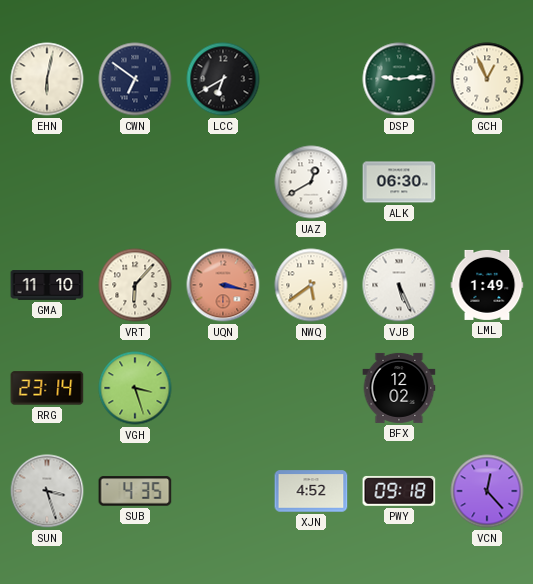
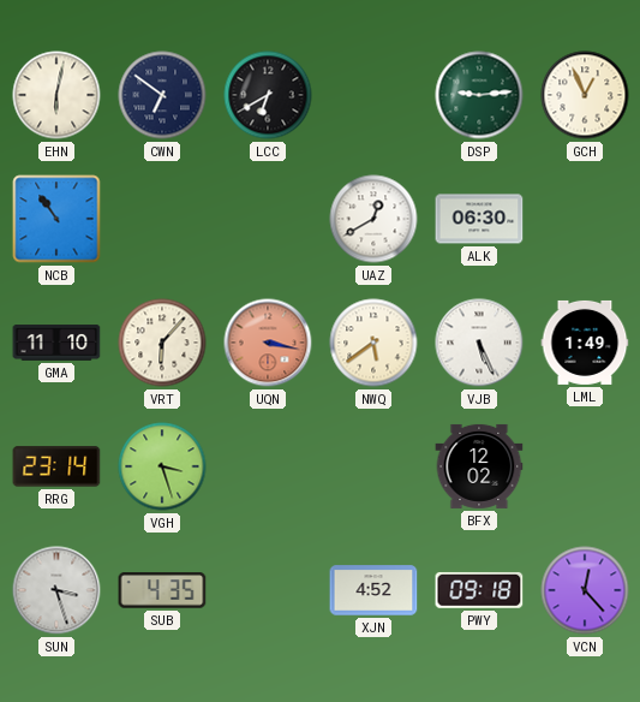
NCB: none -> 10:54 (56, 219)
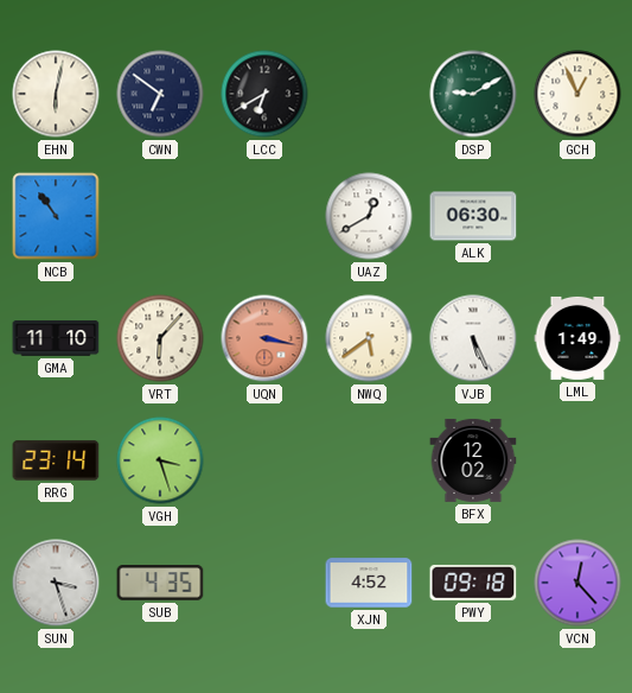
DSP: 9:14 -> 9:10 (473, 94)
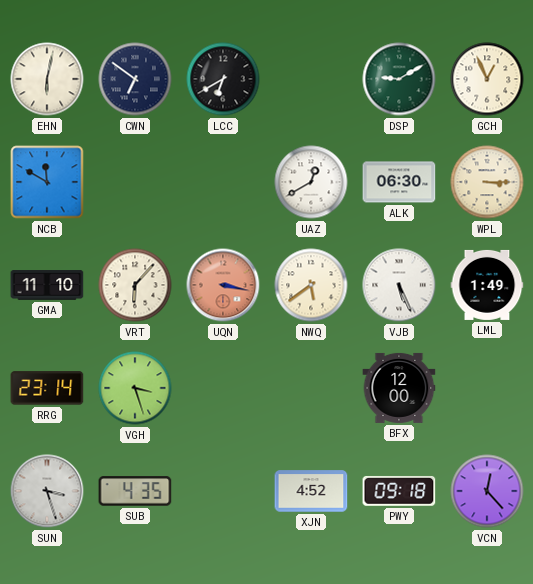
NCB: 10:54 -> 11:50 (47, 182)
WPL: none -> 3:15 (487, 182)
BFX: 12:02 -> 12:00 (399, 388)
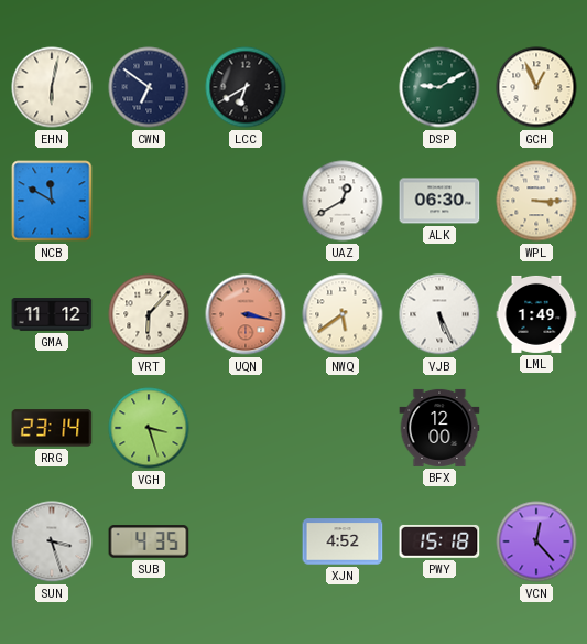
GMA: 11:10 -> 11:12 (52, 314)
PWY: 09:18 -> 15:18 (439, 541)
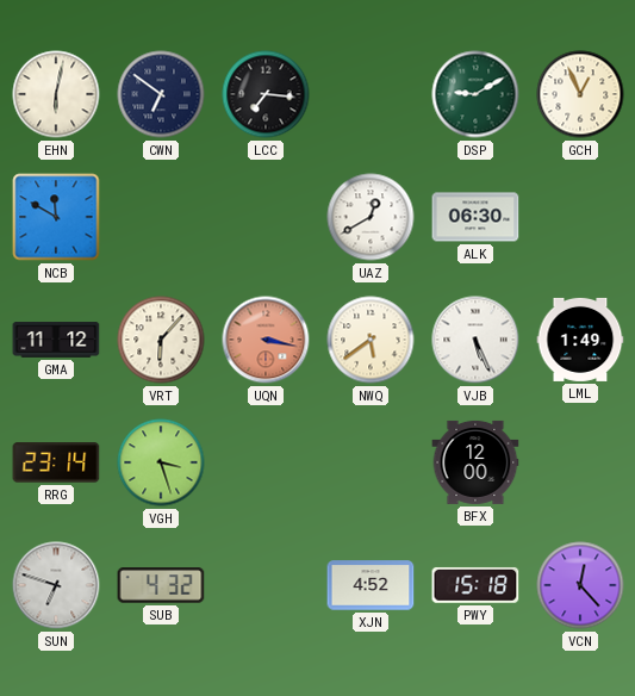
LCC: 6:40 -> 7:16 (266, 94)
WPL: 3:15 -> none (536, 201)
SUN: 3:27 -> 6:48 (56, 585)
SUB: 4:35 -> 4:32 (161, 585)
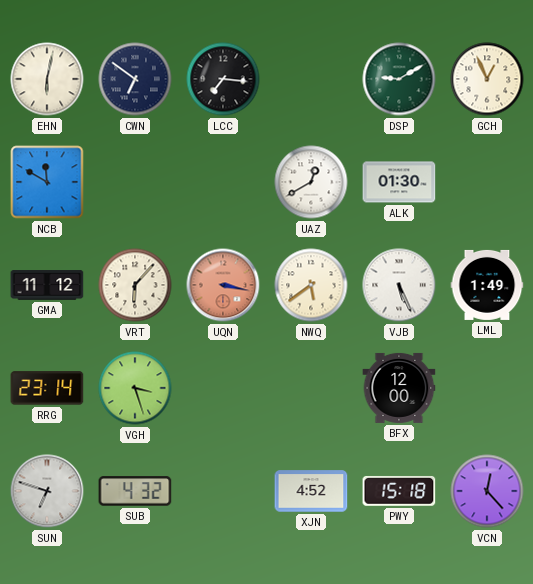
ALK: 06:30 -> 01:30 (399, 182)
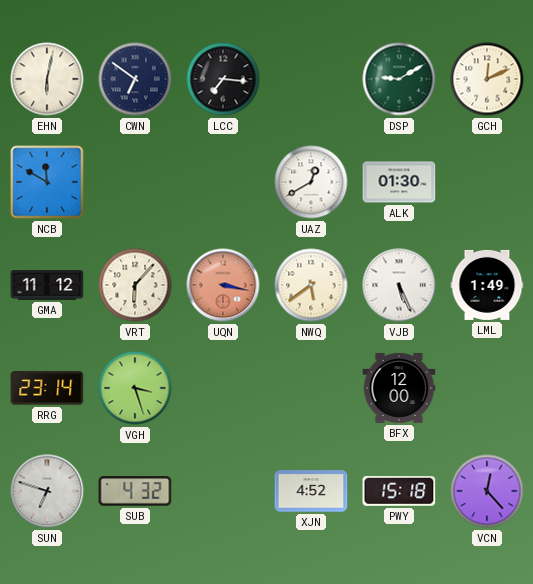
GCH: 12:56 -> 12:11 (487, 79)
